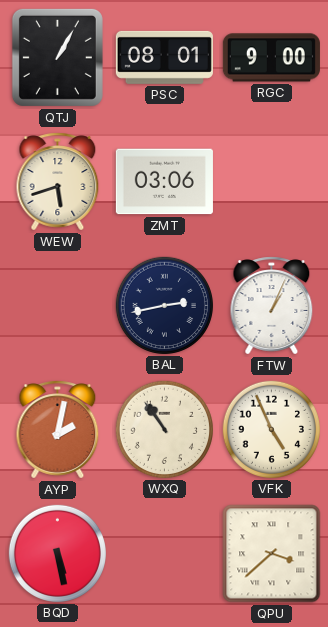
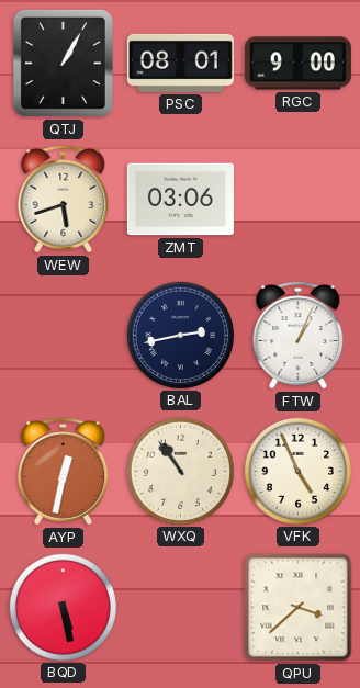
AYP: 2:02 -> 12:32 (64, 472)
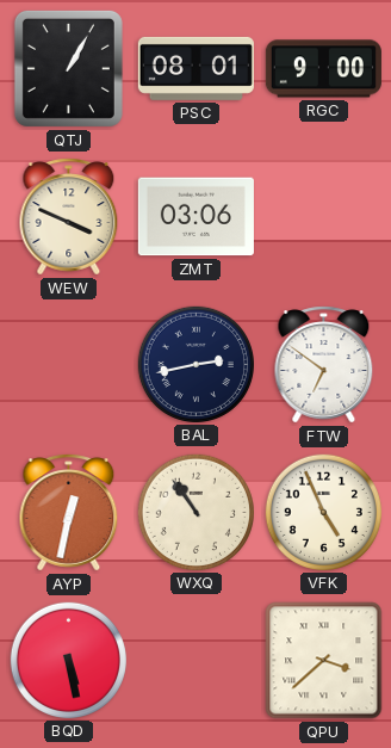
WEW: 5:42 -> 3:49 (69, 217)
FTW: 1:04 -> 6:51 (324, 365)
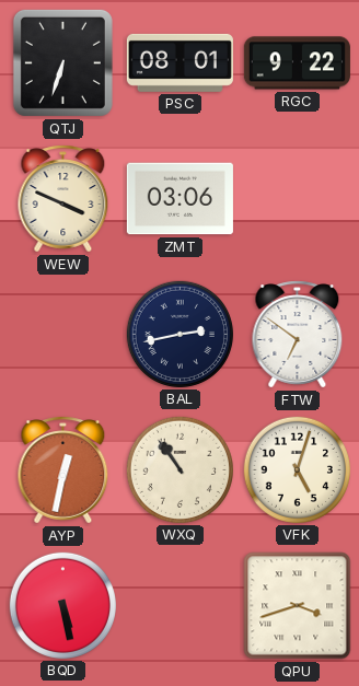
QTJ: 1:05 -> 6:33 (62, 62)
RGC: 9:00 -> 9:22 (297, 63)
VFK: 4:56 -> 5:03 (297, 469)
QPU: 3:38 -> 3:42 (298, 606)
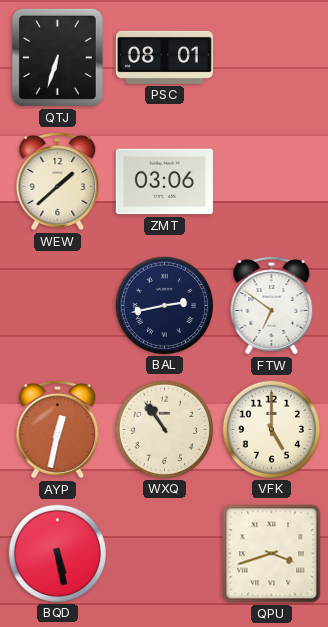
RGC: 9:22 -> none (297, 63)
WEW: 3:49 -> 1:38 (58, 182)
VFK: 5:03 -> 5:00 (271, 429)
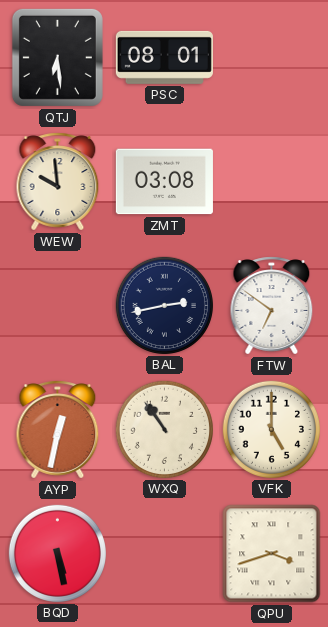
QTJ: 6:33 -> 6:29 (57, 57)
WEW: 1:38 -> 9:59 (58, 182)
ZMT: 03:06 -> 03:08 (164, 182)
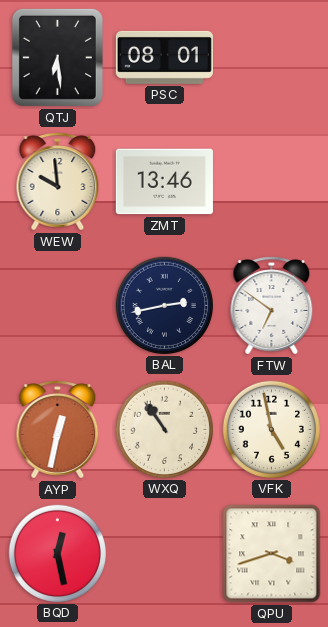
ZMT: 03:08 -> 13:46 (164, 182)
VFK: 5:00 -> 4:58 (271, 429)
BQD: 5:28 -> 12:28 (57, 553)
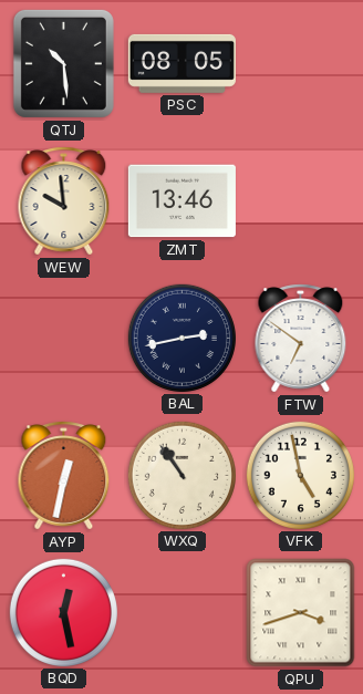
QTJ: 6:29 -> 10:29 (63, 63)
PSC: 08:01 -> 08:05 (181, 63)
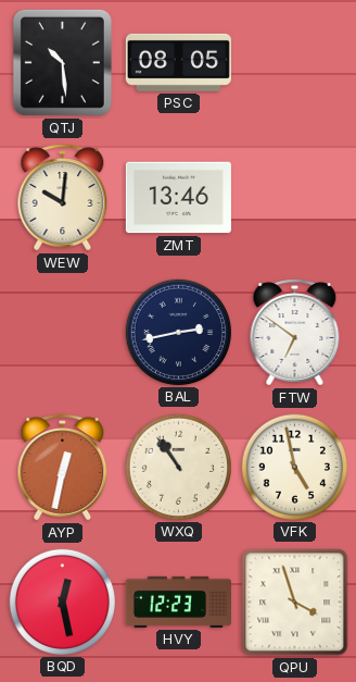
WEW: 9:59 -> 10:01 (63, 198)
HVY: none -> 12:23 (178, 602)
QPU: 3:42 -> 3:57 (295, 603)
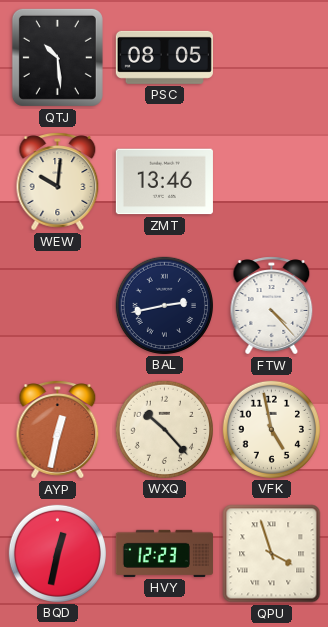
FTW: 6:51 -> 4:23 (272, 306)
WXQ: 10:54 -> 10:23 (164, 429)
BQD: 12:28 -> 12:32 (57, 553)
